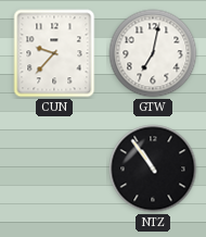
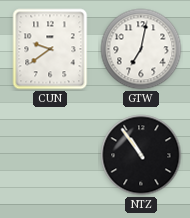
CUN: 9:37 -> 9:39 (50, 49)
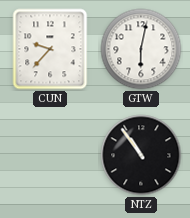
CUN: 9:39 -> 9:37 (50, 49)
GTW: 7:02 -> 6:02 (141, 49)
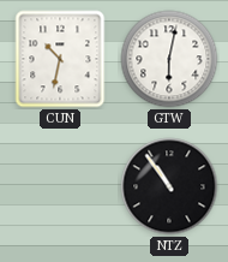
CUN: 9:37 -> 10:32 (60, 59)
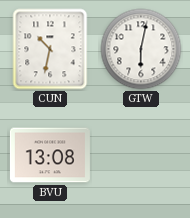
BVU: none -> 13:08 (50, 155)
NTZ: 10:54 -> none (169, 186)
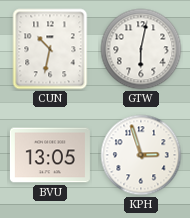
BVU: 13:08 -> 13:05 (50, 155)
KPH: none -> 2:57 (141, 155)
